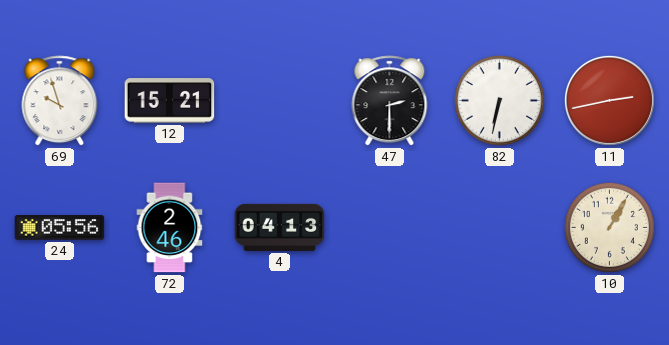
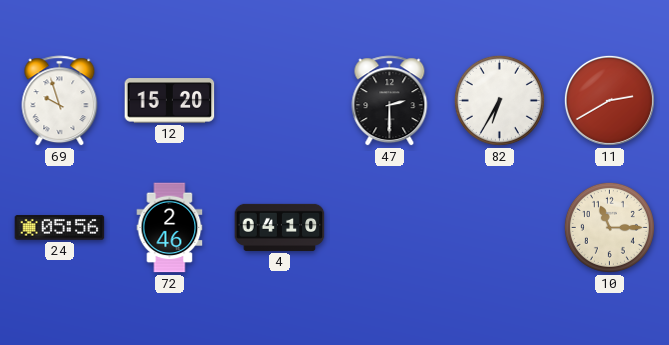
12: 15:21 -> 15:20 (170, 101)
82: 6:32 -> 6:35 (499, 100)
11: 2:43 -> 2:40 (609, 100)
4: 04:13 -> 04:10 (280, 227)
10: 1:05 -> 11:15 (609, 227)
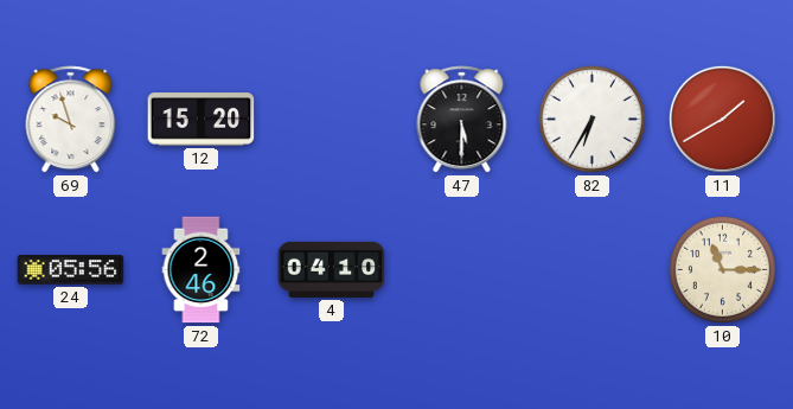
47: 2:30 -> 5:30 (462, 120)
11: 2:40 -> 1:40 (722, 119)
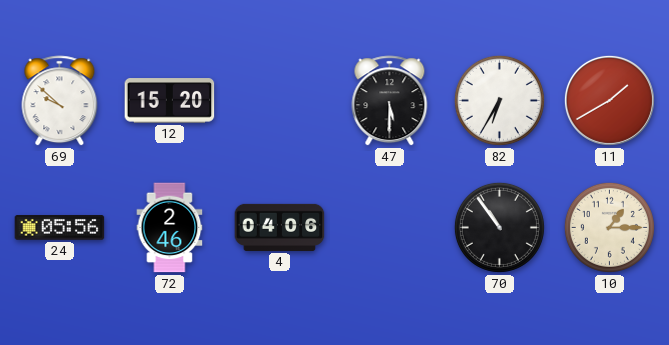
69: 9:57 -> 9:52 (60, 101)
4: 04:10 -> 04:06 (280, 227)
70: none -> 10:54 (499, 227)
10: 11:15 -> 1:15 (609, 227)
